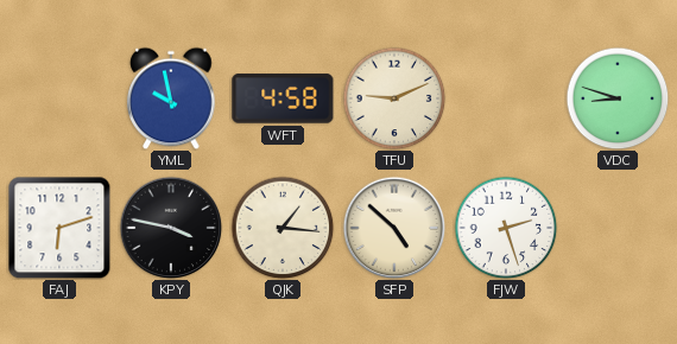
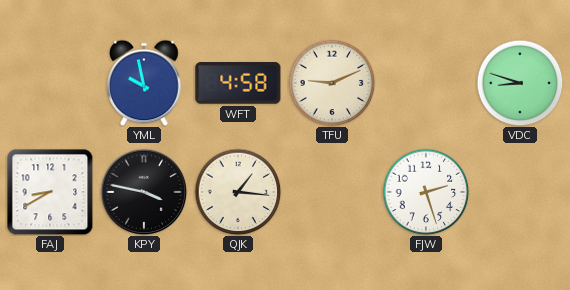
FAJ: 6:12 -> 8:40 (50, 192)
SFP: 4:52 -> none (394, 228)
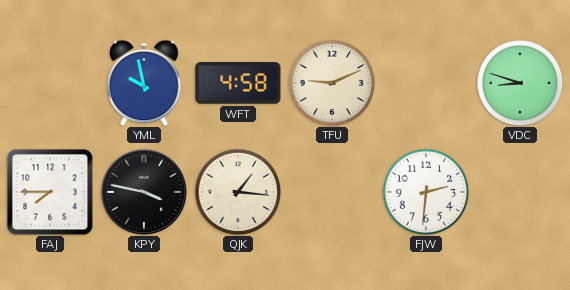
FAJ: 8:40 -> 7:45 (50, 192)
FJW: 2:27 -> 2:31 (426, 192)
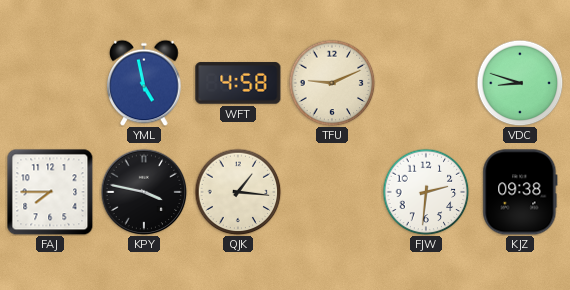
YML: 9:58 -> 4:58 (144, 83)
KJZ: none -> 09:38 (520, 192)
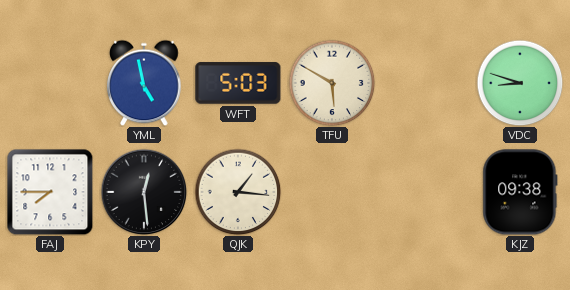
WFT: 4:58 -> 5:03 (238, 83)
TFU: 9:11 -> 5:50 (332, 83)
KPY: 3:47 -> 12:29 (144, 192)
FJW: 2:31 -> none (426, 192)
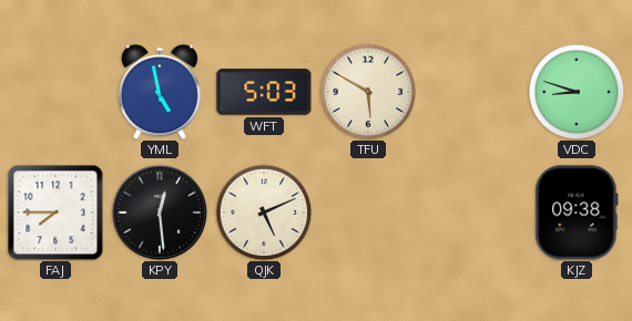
QJK: 1:16 -> 5:11 (264, 213)
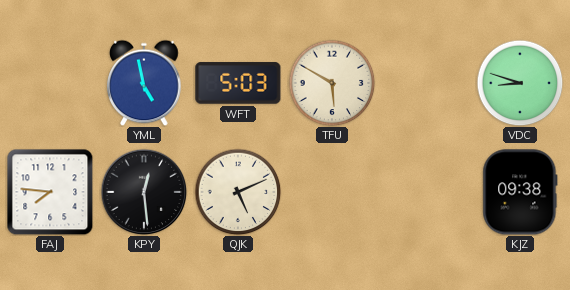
FAJ: 7:45 -> 7:46 (50, 192)
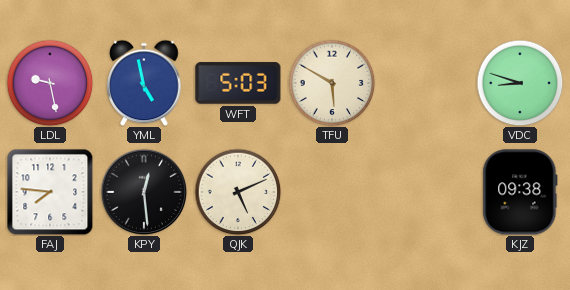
LDL: none -> 9:28 (50, 83)
